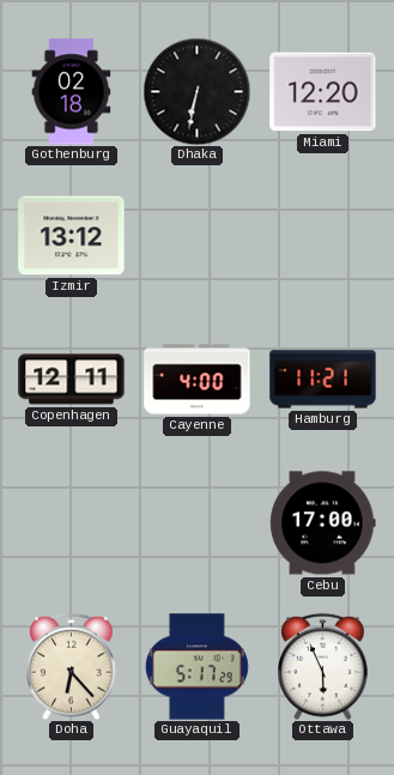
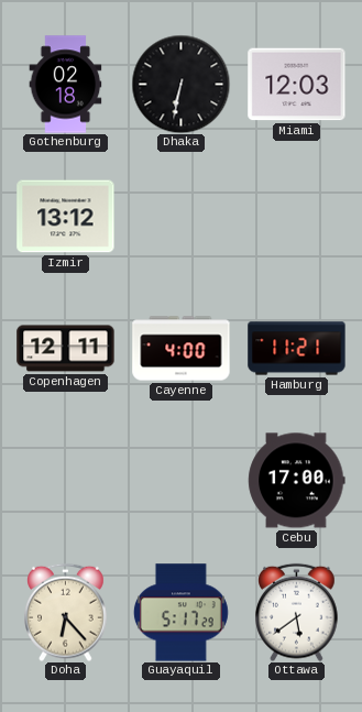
Miami: 12:20 -> 12:03 (297, 85)
Ottawa: 5:56 -> 5:39 (297, 612)
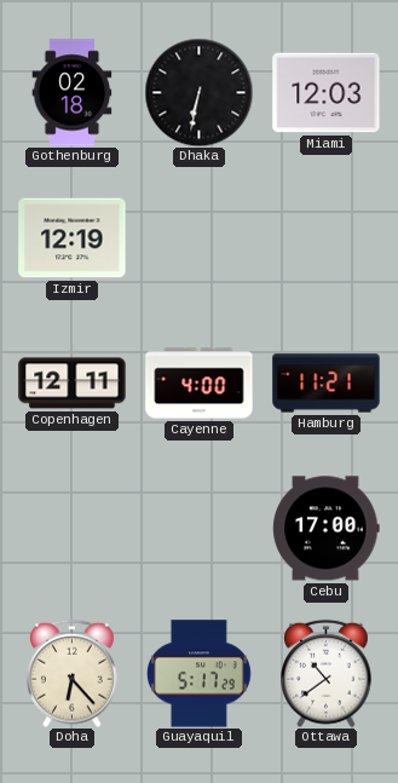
Izmir: 13:12 -> 12:19 (73, 238)
Ottawa: 5:39 -> 10:39 (327, 673)
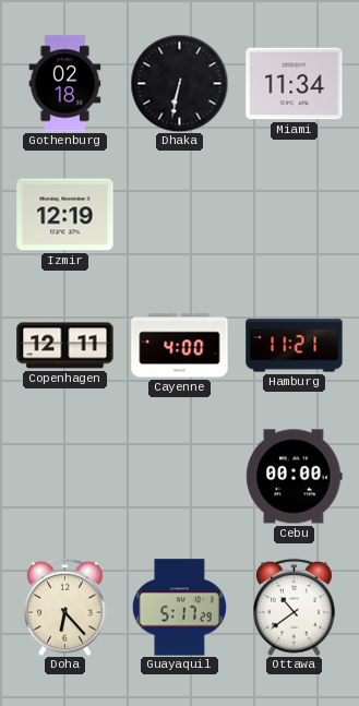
Miami: 12:03 -> 11:34 (295, 84)
Cebu: 17:00 -> 00:00 (295, 477)
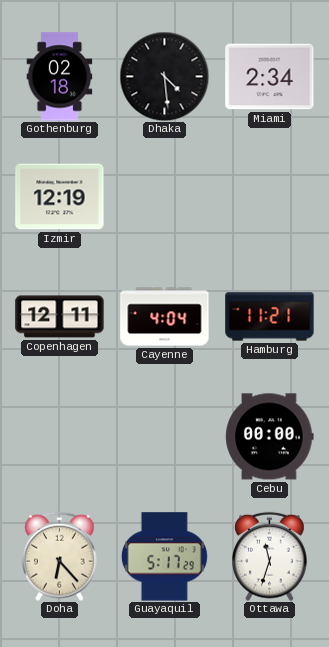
Dhaka: 6:32 -> 4:29 (164, 76)
Miami: 11:34 -> 2:34 (270, 77)
Cayenne: 4:00 -> 4:04 (165, 317)
Ottawa: 10:39 -> 11:33 (270, 556)
